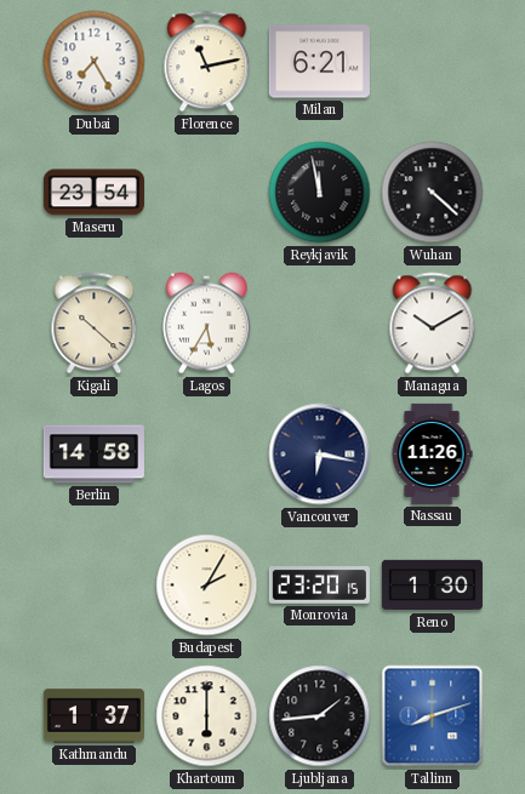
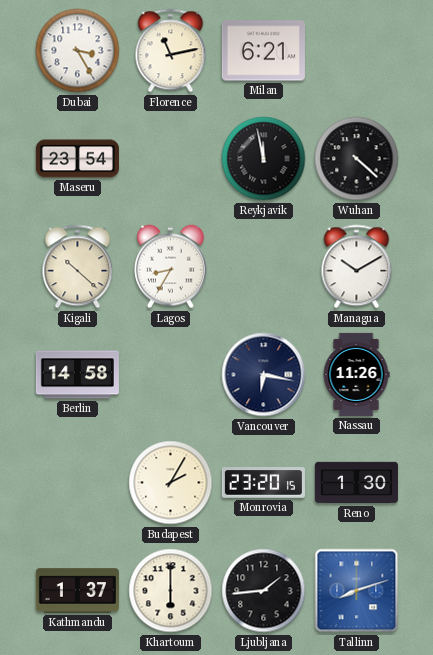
Dubai: 7:25 -> 3:25 (78, 51)
Lagos: 5:35 -> 8:35 (170, 267)
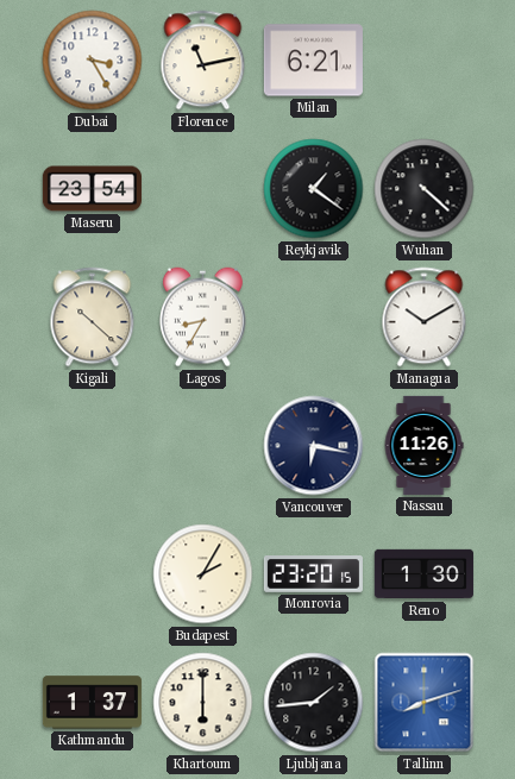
Reykjavik: 11:58 -> 1:21 (314, 189)
Berlin: 14:58 -> none (77, 375)
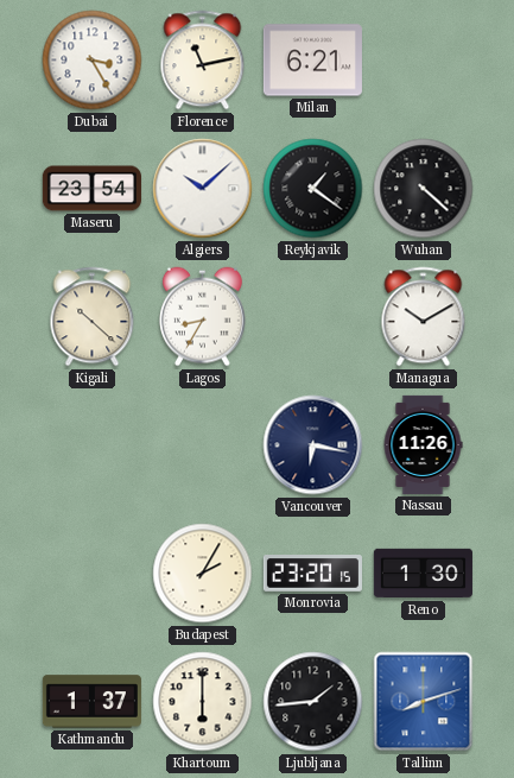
Algiers: none -> 10:08 (203, 189)
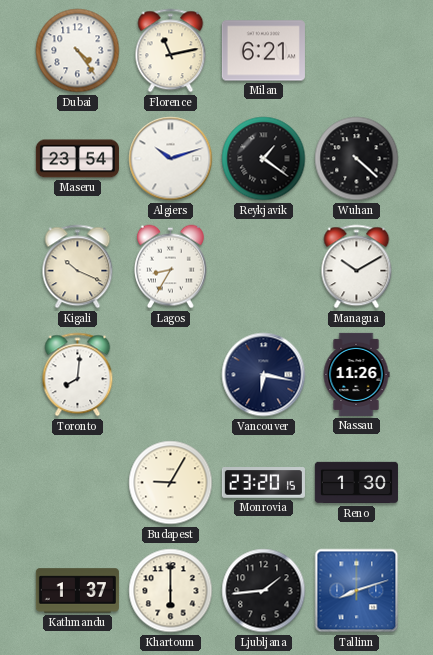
Dubai: 3:25 -> 4:24 (78, 51)
Algiers: 10:08 -> 10:12 (171, 159)
Kigali: 10:22 -> 10:19 (78, 267)
Toronto: none -> 8:01 (78, 375)
Budapest: 2:05 -> 9:05 (171, 483)
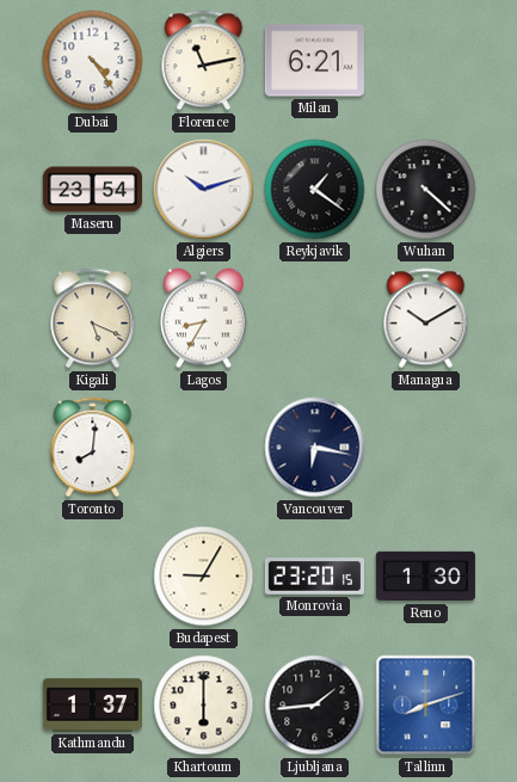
Kigali: 10:19 -> 5:19 (93, 319)
Nassau: 11:26 -> none (356, 374)
